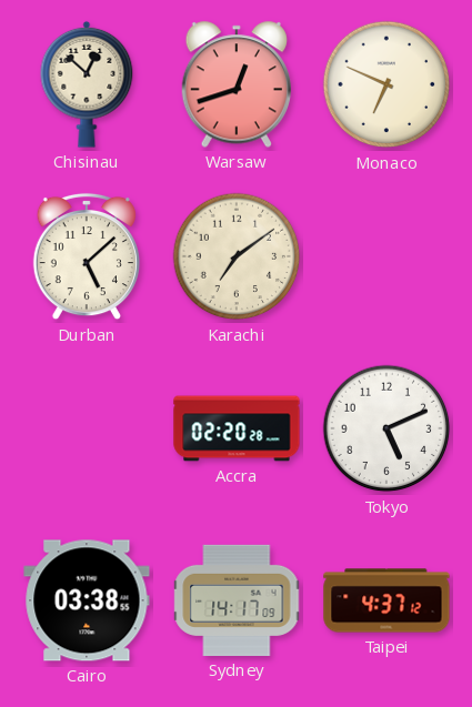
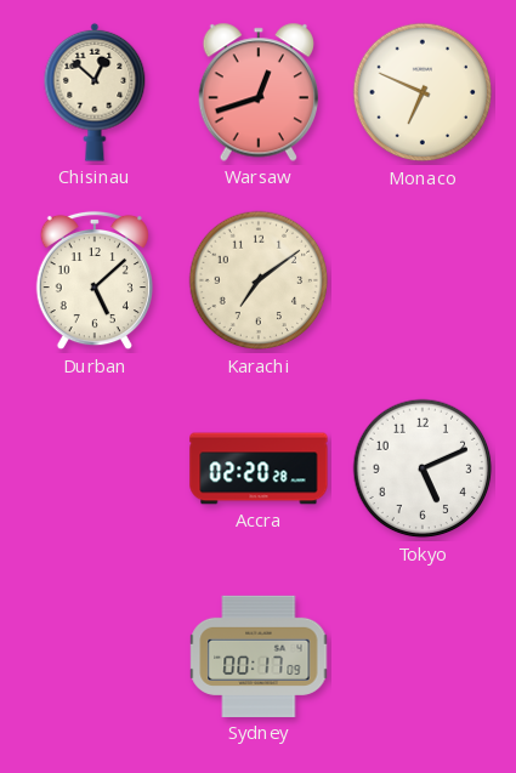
Cairo: 03:38 -> none (87, 600)
Sydney: 14:17 -> 00:17 (259, 657)
Taipei: 4:37 -> none (386, 600)
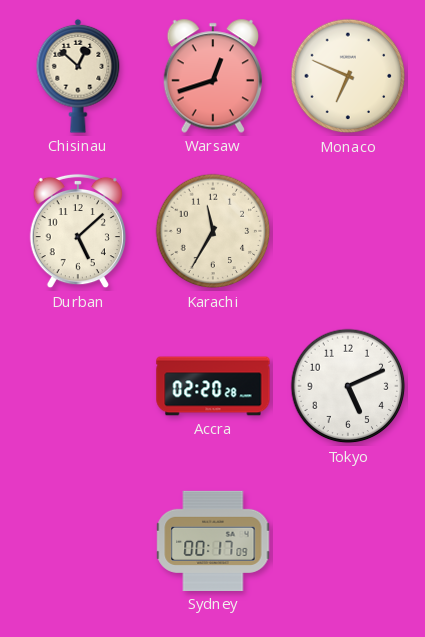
Karachi: 7:09 -> 11:35 (213, 231)
